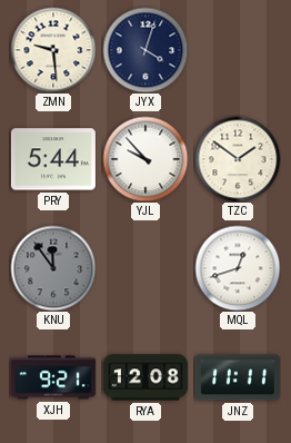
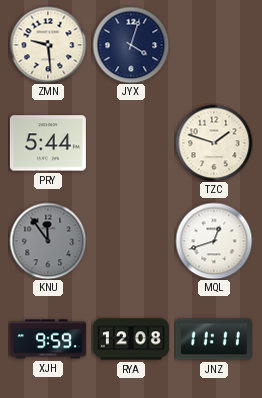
YJL: 9:53 -> none (145, 159)
TZC: 1:51 -> 1:48 (214, 143)
XJH: 9:21 -> 9:59 (48, 339)
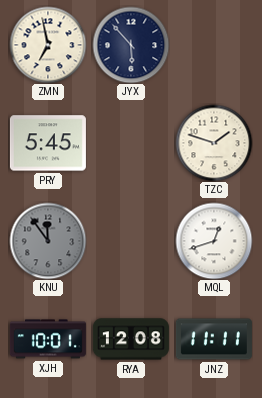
ZMN: 9:29 -> 6:58 (48, 45)
JYX: 4:03 -> 5:53 (131, 45)
PRY: 5:44 -> 5:45 (48, 143)
XJH: 9:59 -> 10:01 (48, 339)
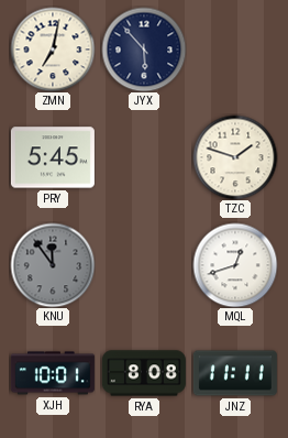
ZMN: 6:58 -> 7:02 (53, 50)
RYA: 12:08 -> 8:08 (144, 373)
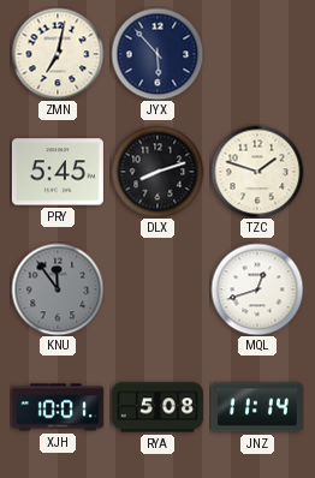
DLX: none -> 8:12 (157, 172)
RYA: 8:08 -> 5:08 (157, 407)
JNZ: 11:11 -> 11:14 (257, 407)
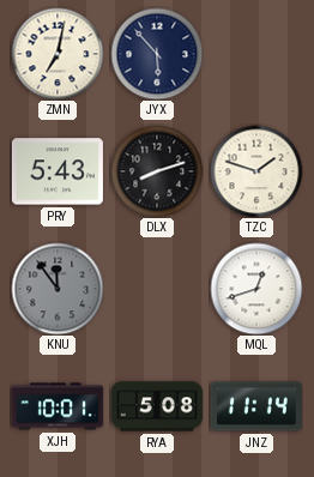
PRY: 5:45 -> 5:43 (58, 171)
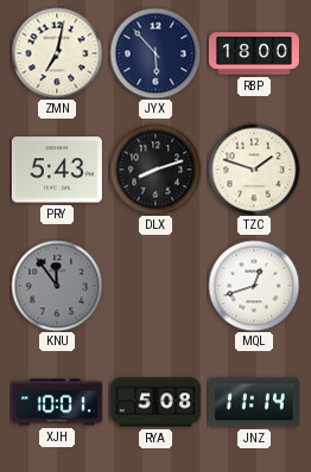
RBP: none -> 18:00 (254, 53)
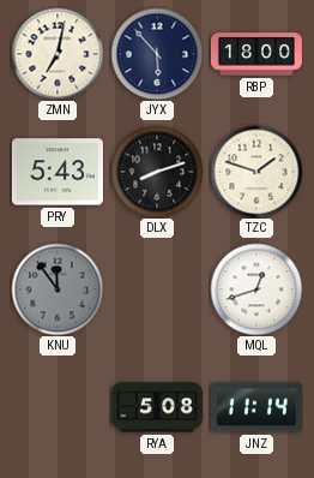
XJH: 10:01 -> none (57, 402)
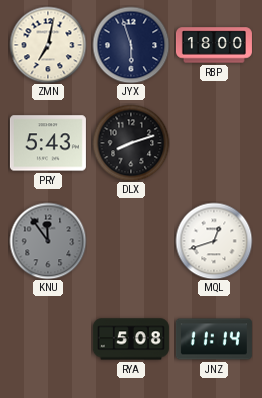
JYX: 5:53 -> 5:57 (131, 45)
TZC: 1:48 -> none (256, 172)
